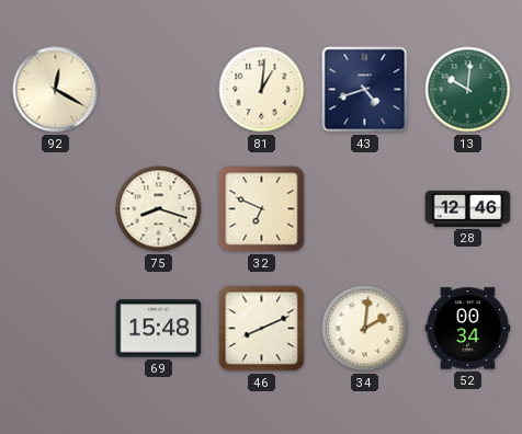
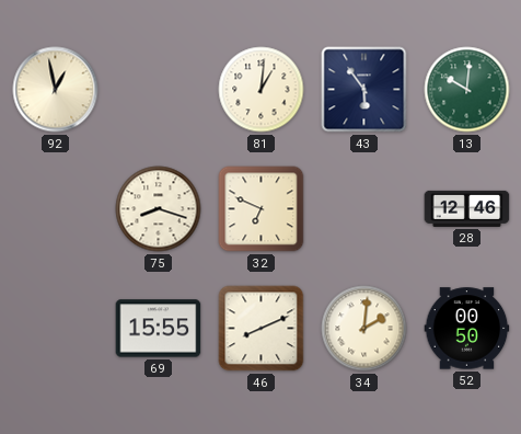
92: 12:20 -> 12:58 (56, 90)
43: 4:42 -> 5:54 (364, 90)
69: 15:48 -> 15:55 (159, 329)
52: 00:34 -> 00:50 (467, 329)
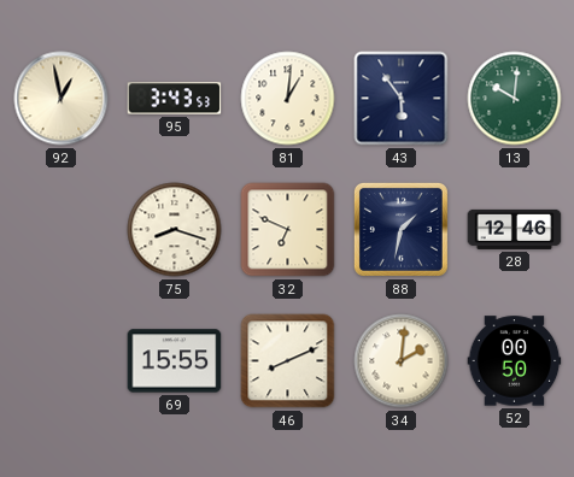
95: none -> 3:43 (175, 99)
88: none -> 1:32 (400, 229)
